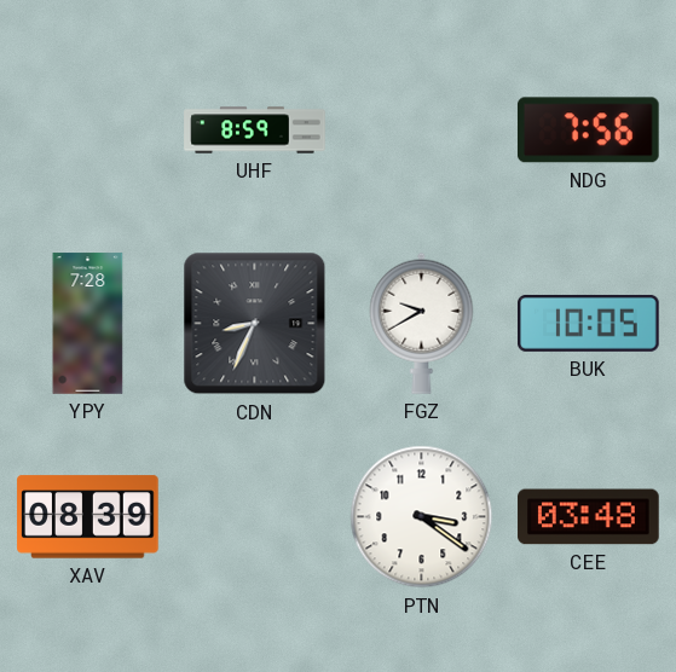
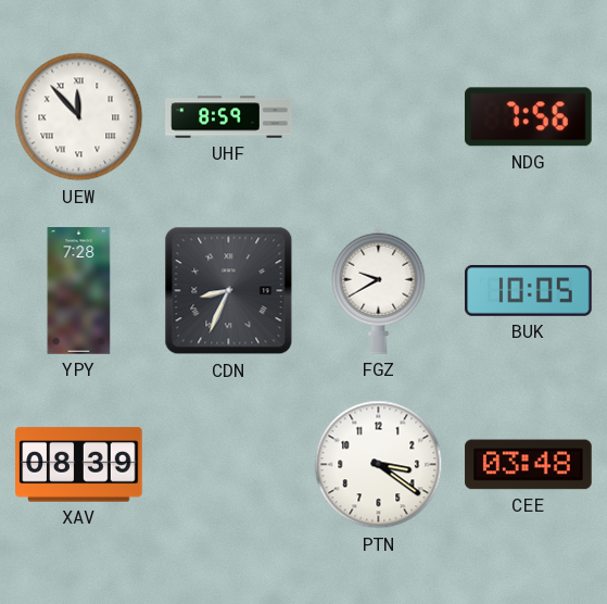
UEW: none -> 11:53 (79, 117)
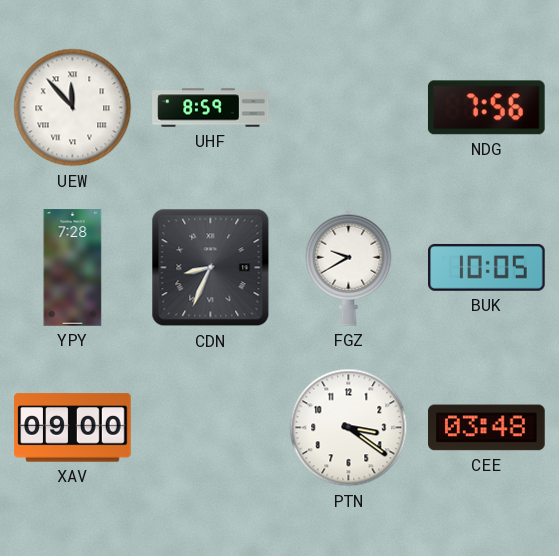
XAV: 08:39 -> 09:00 (73, 428)
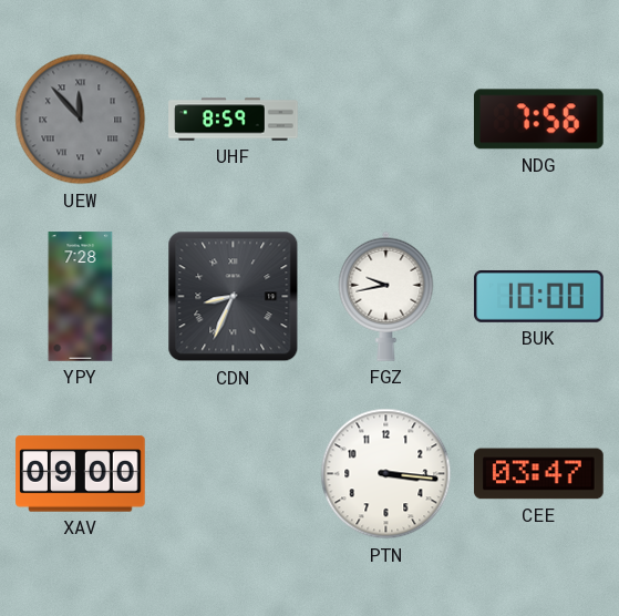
UEW dial: white -> grey (81, 120)
FGZ: 9:40 -> 9:43 (386, 296)
BUK: 10:05 -> 10:00 (539, 296)
PTN: 3:21 -> 3:16 (386, 474)
CEE: 03:48 -> 03:47 (539, 474)
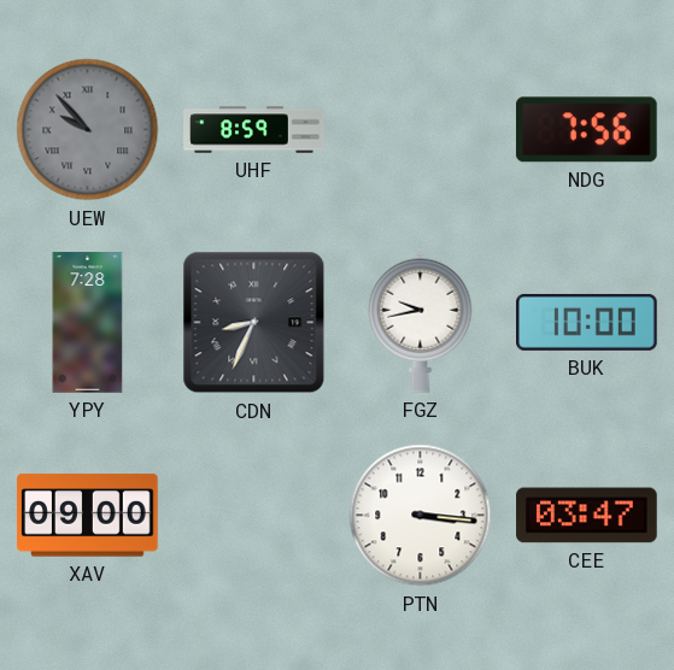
UEW: 11:53 -> 9:53 (88, 130)
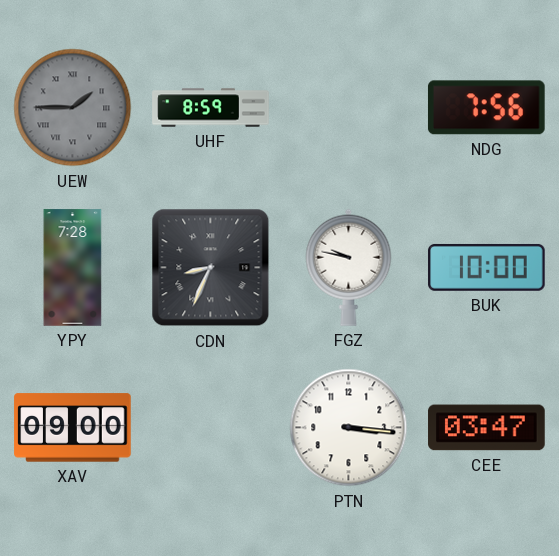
UEW: 9:53 -> 1:45 (73, 108)
FGZ: 9:43 -> 9:47 (349, 267)
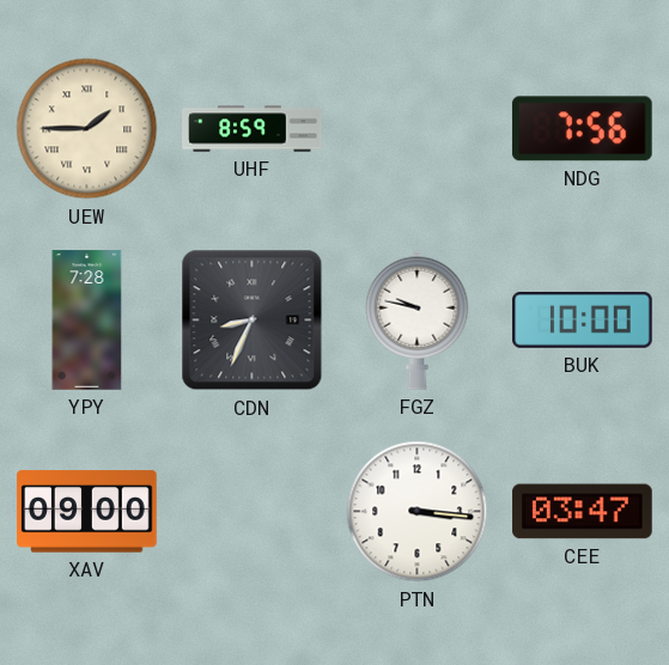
UEW dial: grey -> cream (87, 129)
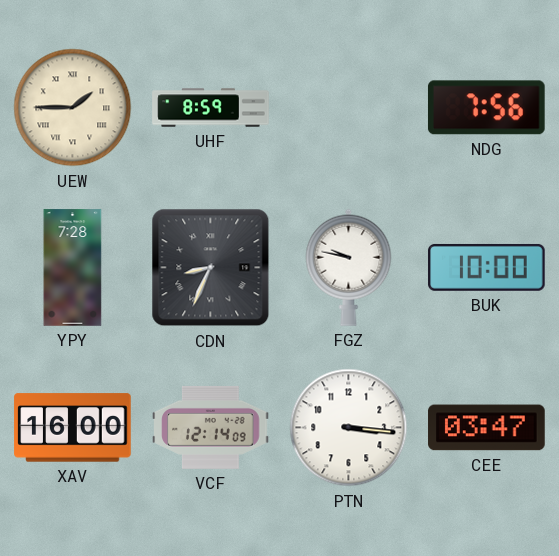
XAV: 09:00 -> 16:00 (73, 428)
VCF: none -> 12:14 (211, 427)
